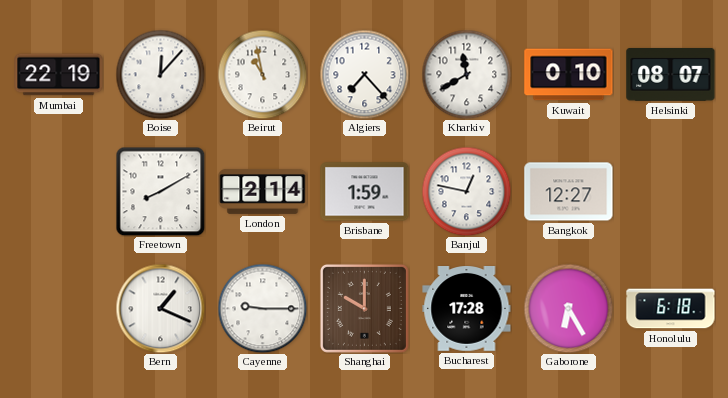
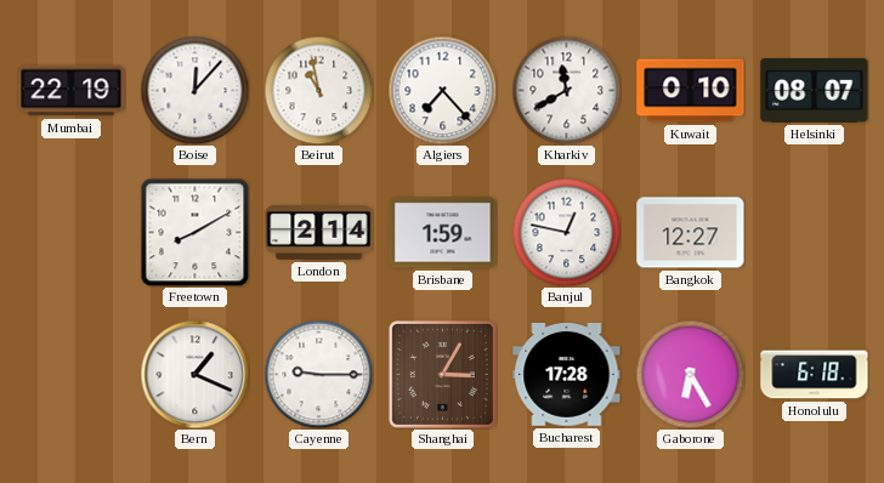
Shanghai: 10:00 -> 3:05 (442, 374)
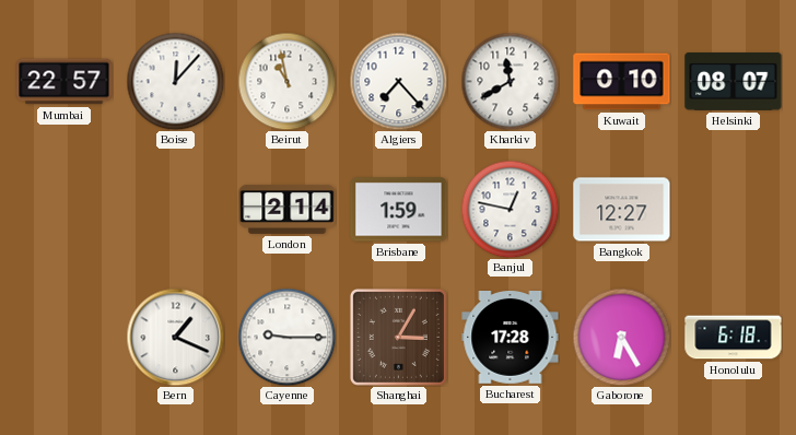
Mumbai: 22:19 -> 22:57 (65, 82)
Freetown: 8:10 -> none (194, 232)
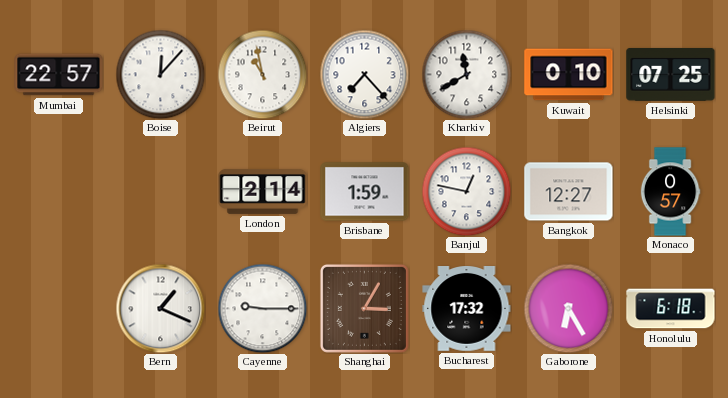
Helsinki: 08:07 -> 07:25 (671, 74)
Monaco: none -> 0:57 (670, 192)
Bucharest: 17:28 -> 17:32 (467, 309)
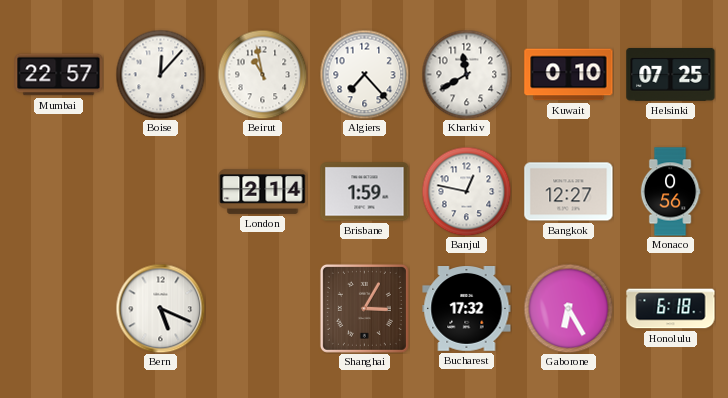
Monaco: 0:57 -> 0:56 (670, 192)
Bern: 1:19 -> 5:19 (160, 308)
Cayenne: 9:15 -> none (262, 308)
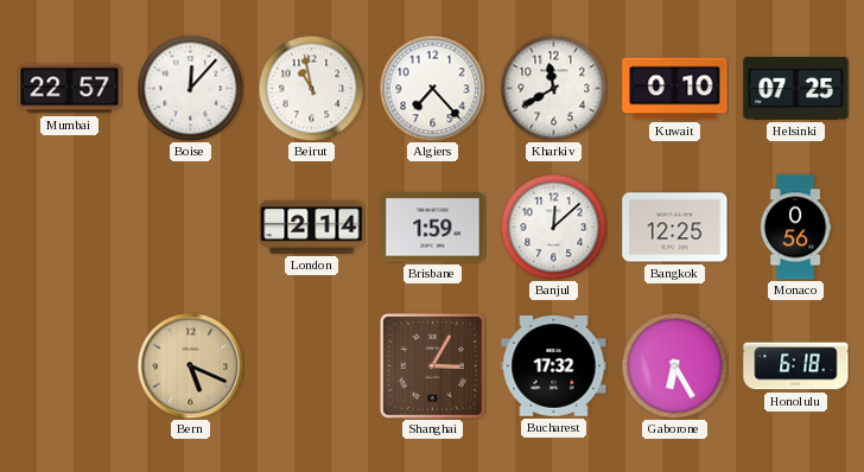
Banjul: 12:47 -> 12:08 (553, 227)
Bangkok: 12:27 -> 12:25 (675, 228)
Bern dial: white -> champagne (190, 365)
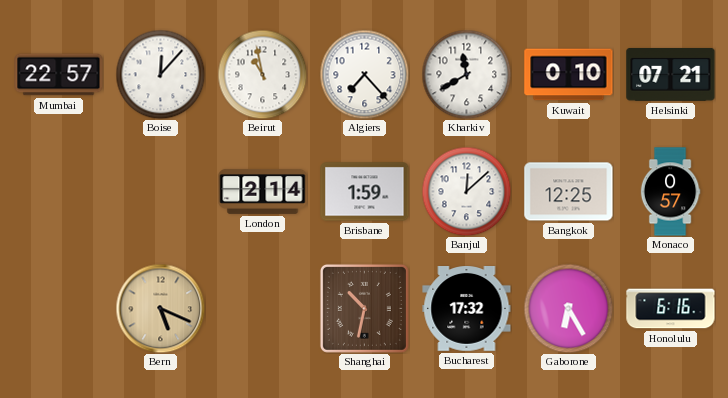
Helsinki: 07:25 -> 07:21 (671, 74)
Monaco: 0:56 -> 0:57 (670, 192)
Shanghai: 3:05 -> 10:32 (364, 308)
Honolulu: 6:18 -> 6:16 (671, 309)
